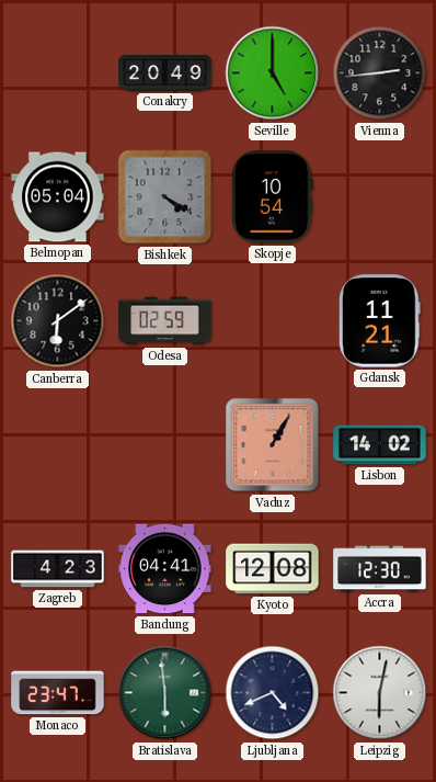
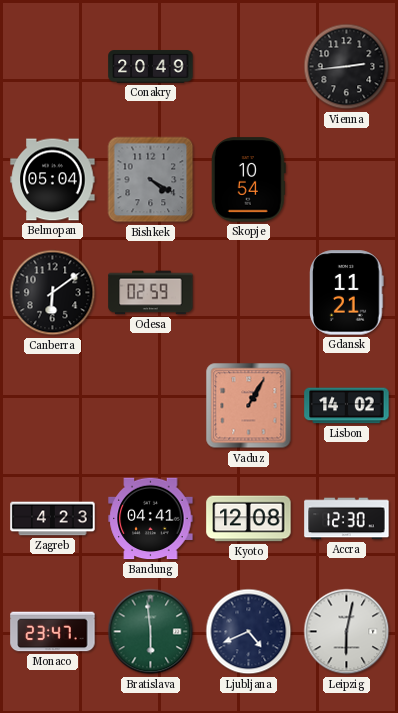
Seville: 5:00 -> none (273, 73)
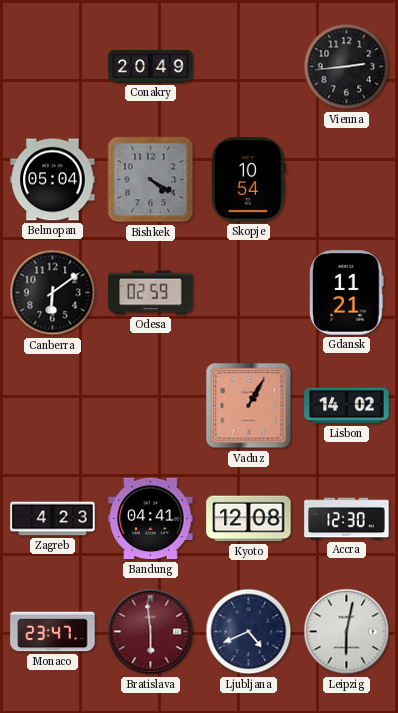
Bratislava dial: green -> burgundy (151, 632)
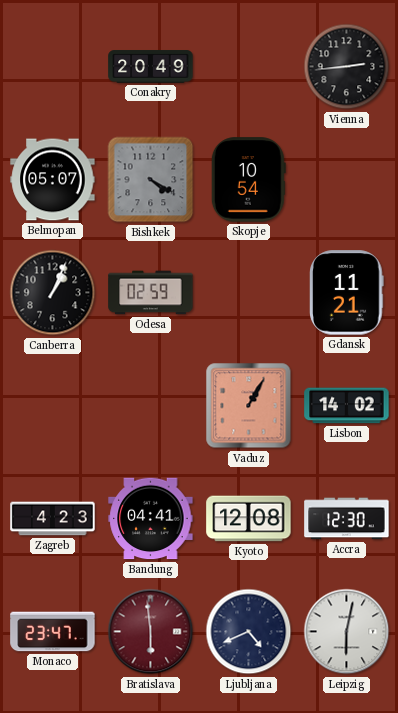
Belmopan: 05:04 -> 05:07 (53, 180)
Canberra: 6:09 -> 1:04 (53, 293)
